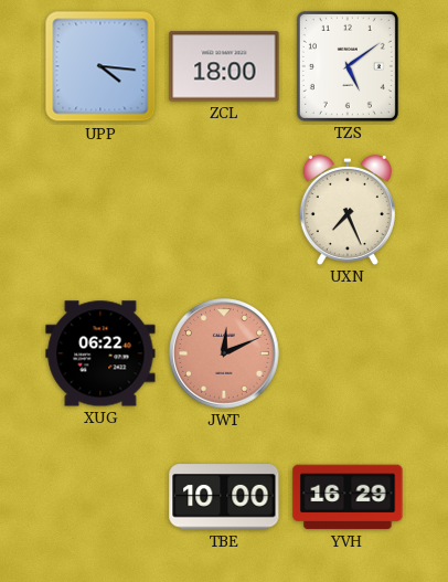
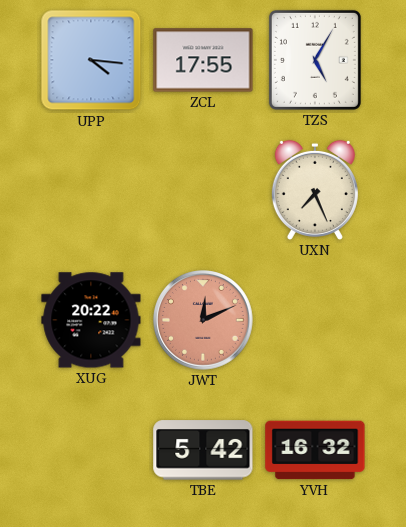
ZCL: 18:00 -> 17:55 (203, 60)
TZS: 5:09 -> 5:05 (315, 60)
XUG: 06:22 -> 20:22 (91, 320)
TBE: 10:00 -> 5:42 (203, 450)
YVH: 16:29 -> 16:32 (315, 450)
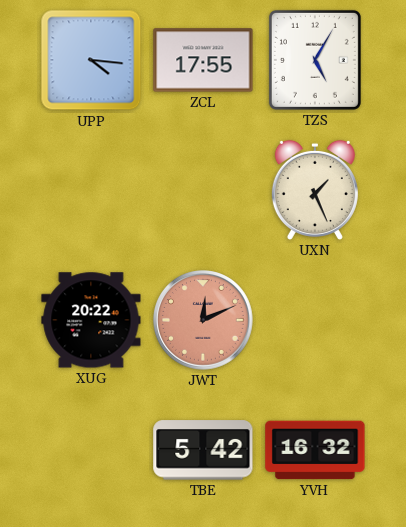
UXN: 7:26 -> 1:26 (315, 190)
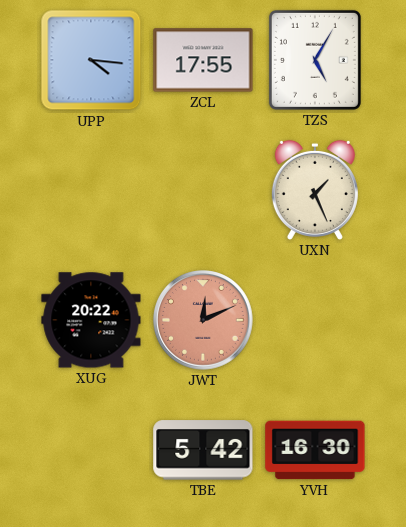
YVH: 16:32 -> 16:30 (315, 450)
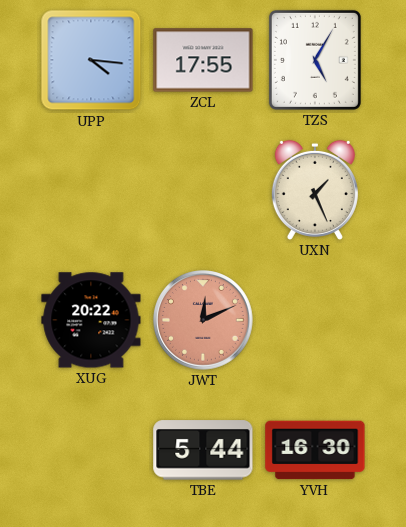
TBE: 5:42 -> 5:44 (203, 450)
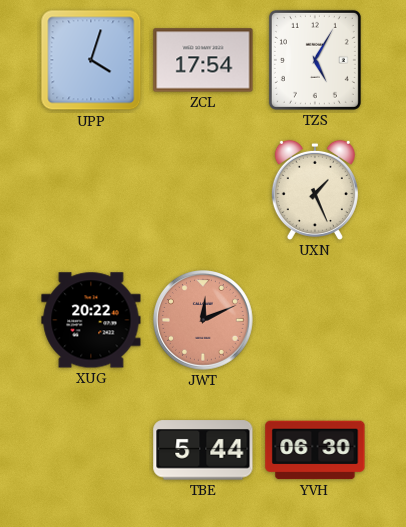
UPP: 4:16 -> 4:03 (91, 60)
ZCL: 17:55 -> 17:54 (203, 60)
YVH: 16:30 -> 06:30 (315, 450)
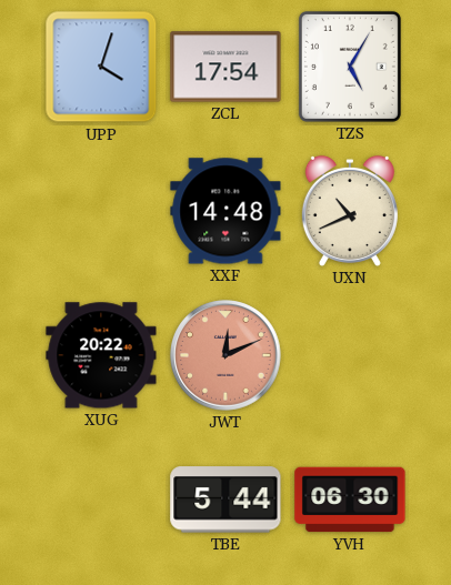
XXF: none -> 14:48 (225, 211)
UXN: 1:26 -> 10:41 (350, 211)
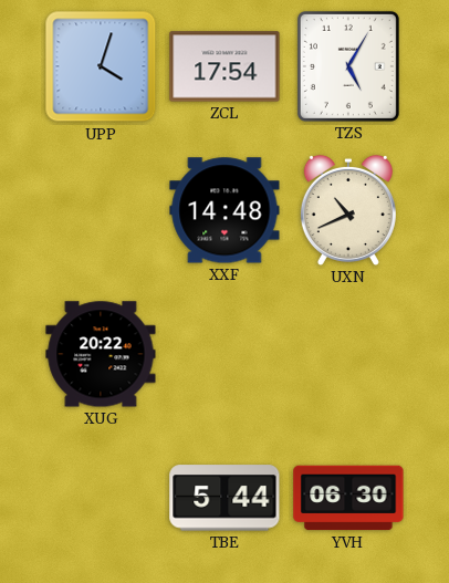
JWT: 12:11 -> none (227, 356)
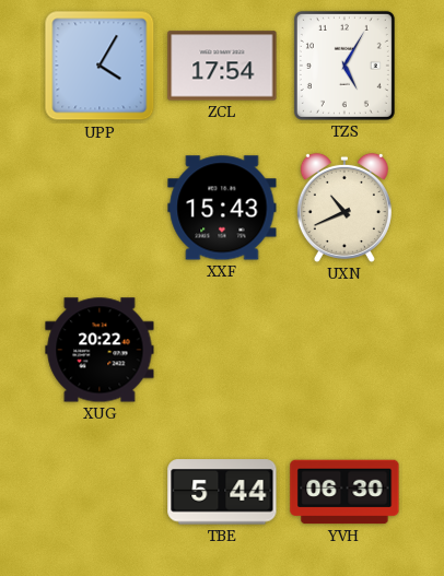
UPP: 4:03 -> 4:05 (100, 66)
XXF: 14:48 -> 15:43 (222, 208)
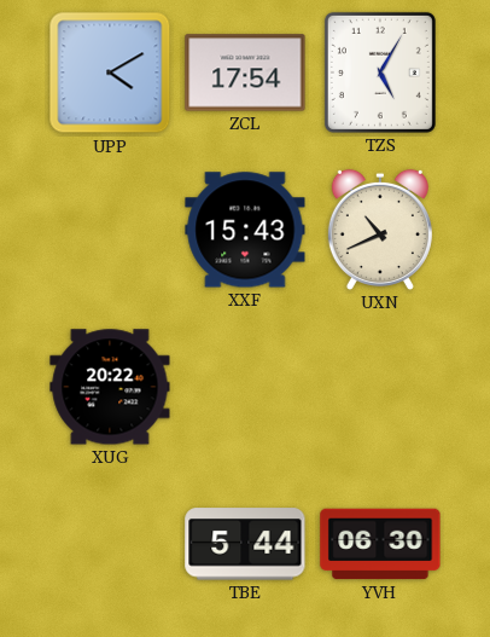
UPP: 4:05 -> 4:10 (110, 73)
